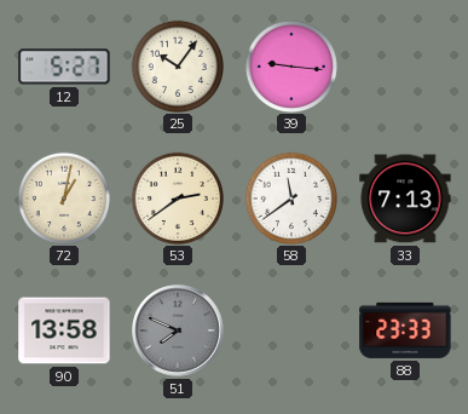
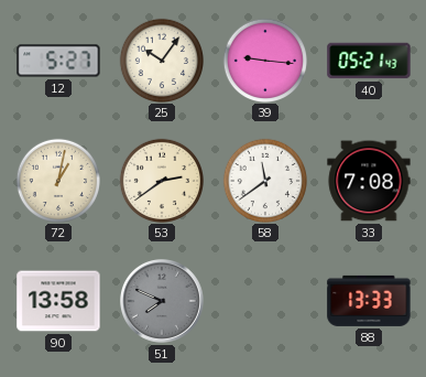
40: none -> 05:21 (369, 61)
33: 7:13 -> 7:08 (369, 181)
88: 23:33 -> 13:33 (369, 301)
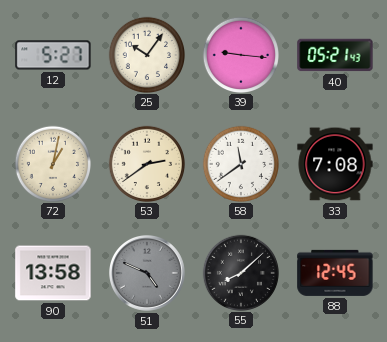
51: 7:49 -> 4:49 (148, 274)
55: none -> 8:08 (240, 272)
88: 13:33 -> 12:45 (335, 273)
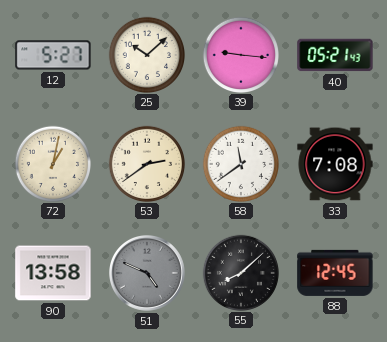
25: 10:06 -> 10:08 (146, 54)
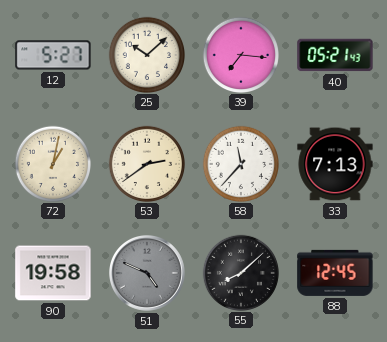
39: 9:16 -> 7:16 (240, 54)
58: 11:39 -> 11:37 (240, 163)
33: 7:08 -> 7:13 (335, 164)
90: 13:58 -> 19:58 (53, 273)
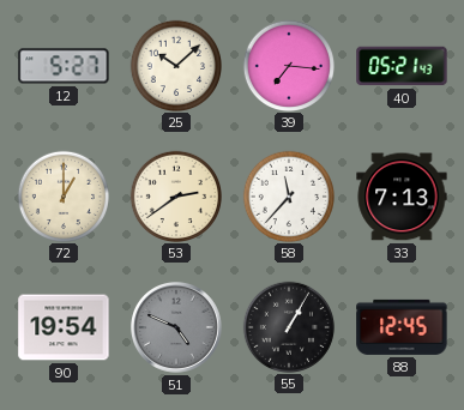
72: 1:02 -> 1:00 (62, 195)
90: 19:58 -> 19:54 (64, 327)
55: 8:08 -> 1:05 (288, 326)
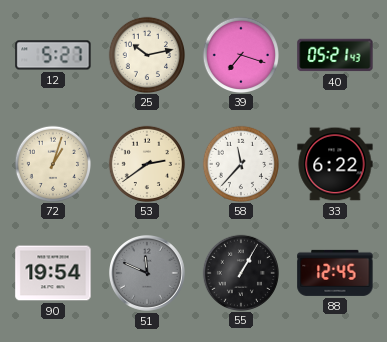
25: 10:08 -> 10:13 (146, 54)
39: 7:16 -> 7:18 (240, 54)
72: 1:00 -> 1:03 (52, 163)
33: 7:13 -> 6:22 (335, 164)
51: 4:49 -> 11:49 (148, 274)
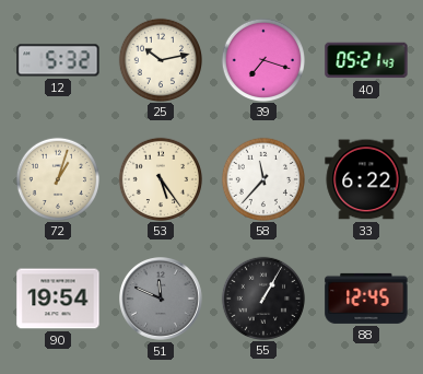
12: 5:27 -> 5:32 (58, 60)
53: 2:39 -> 5:24 (160, 178)
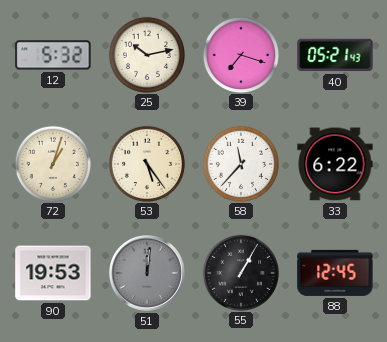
90: 19:54 -> 19:53 (53, 273)
51: 11:49 -> 12:01 (148, 274)
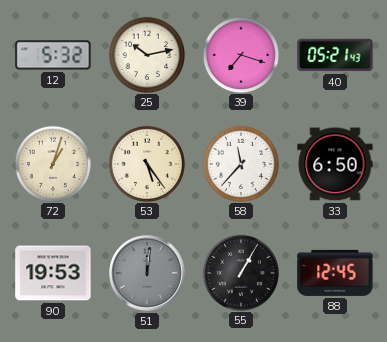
33: 6:22 -> 6:50 (335, 164)
